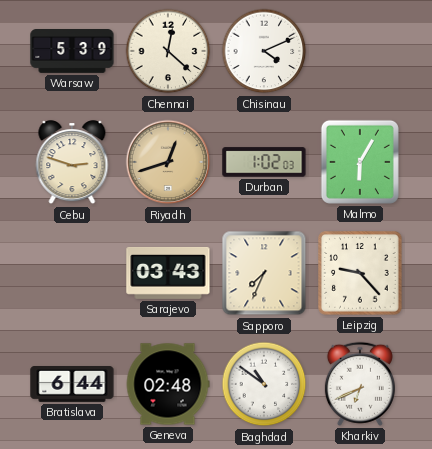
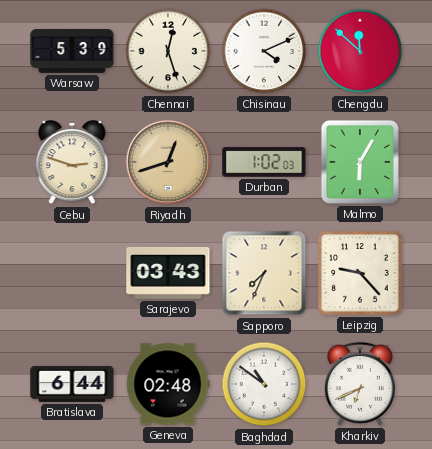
Chennai: 12:22 -> 12:27 (168, 51)
Chengdu: none -> 11:52 (360, 51)
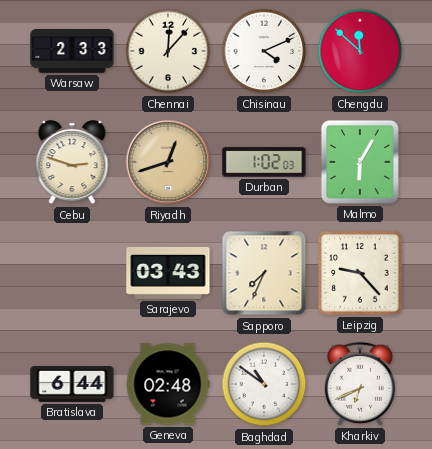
Warsaw: 5:39 -> 2:33 (72, 52)
Chennai: 12:27 -> 12:07 (168, 51)
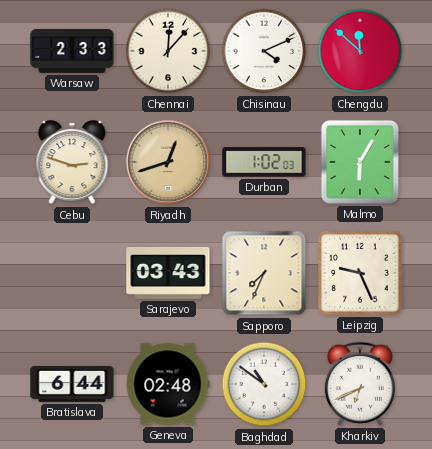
Leipzig: 9:23 -> 9:26 (360, 273)
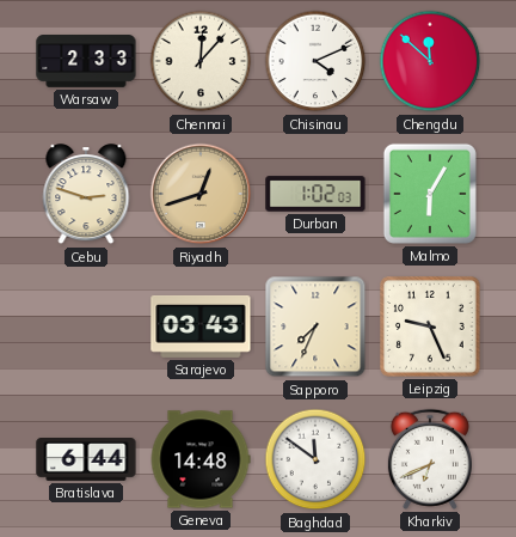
Geneva: 02:48 -> 14:48 (201, 459)
Baghdad: 10:51 -> 11:51 (315, 459)
